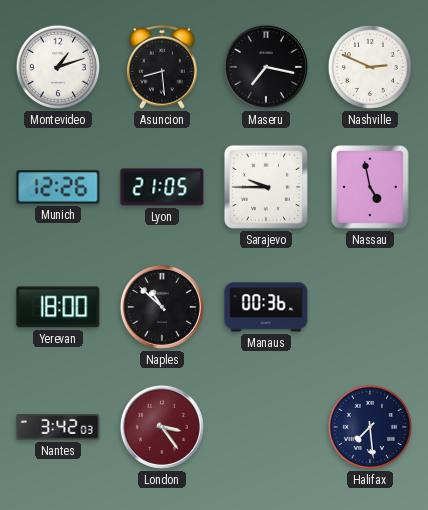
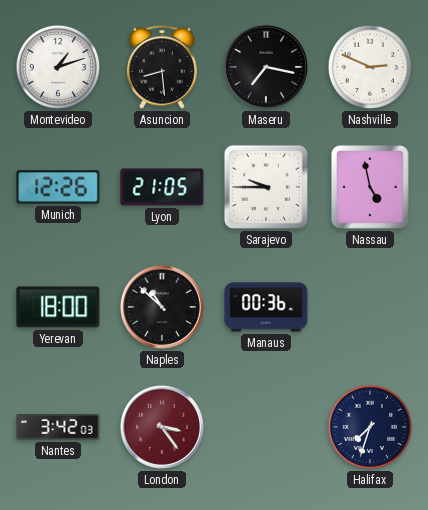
Halifax: 7:29 -> 7:33 (370, 427)
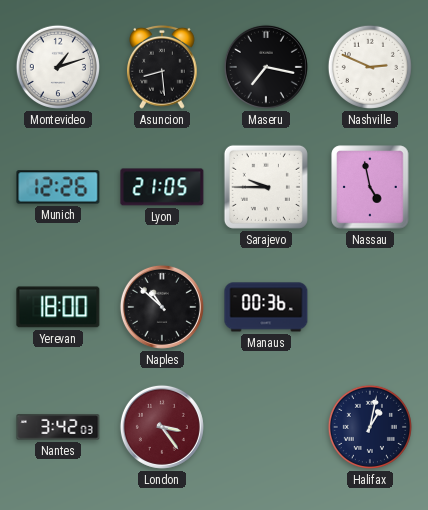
Halifax: 7:33 -> 1:02 (370, 427)
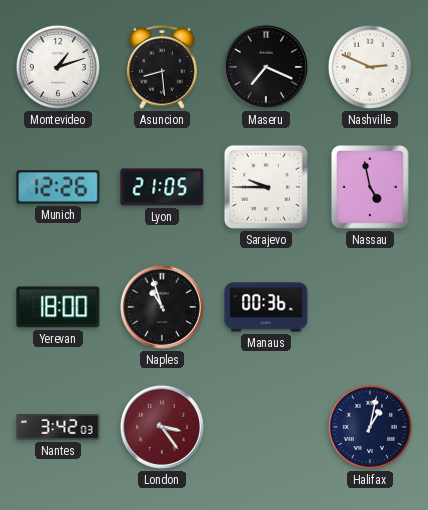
Maseru: 7:17 -> 7:19 (266, 67)
Naples: 10:52 -> 10:57 (162, 307)
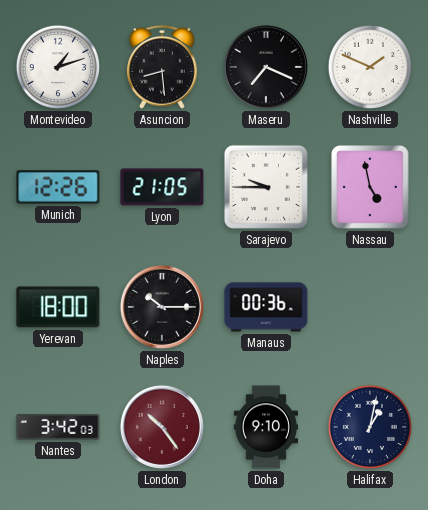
Nashville: 2:49 -> 1:49 (370, 67)
Naples: 10:57 -> 10:15 (162, 307)
London: 3:24 -> 10:24 (162, 427)
Doha: none -> 9:10 (265, 427)
